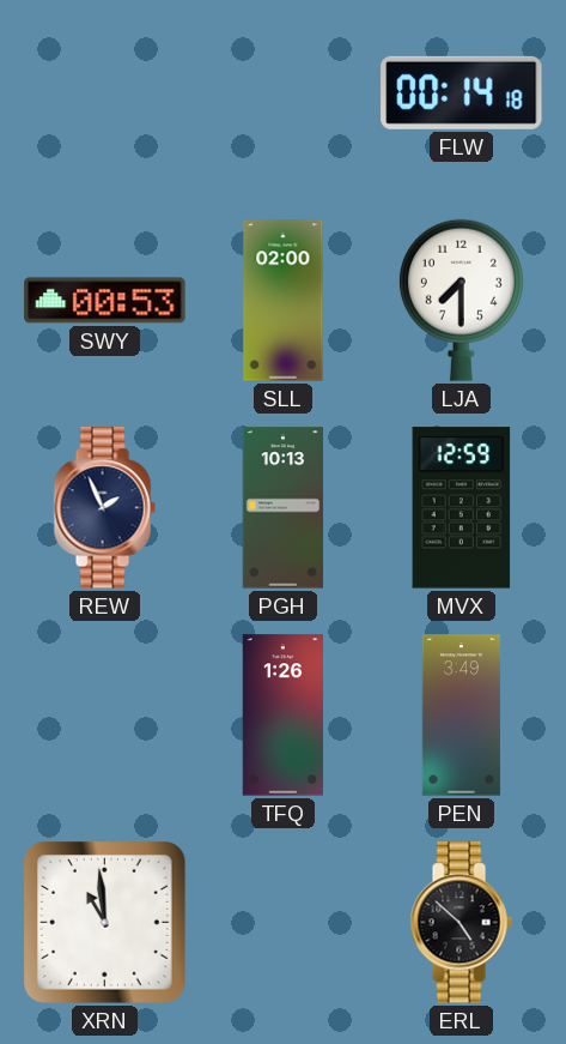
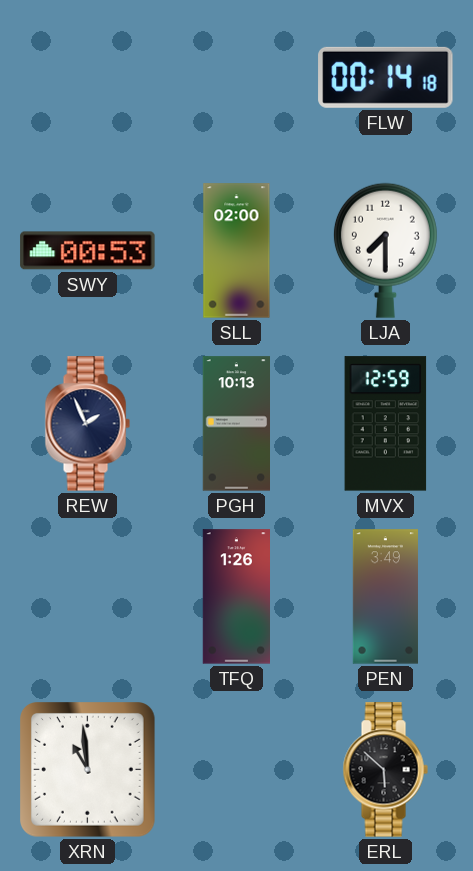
ERL: 4:52 -> 5:52 (385, 770)
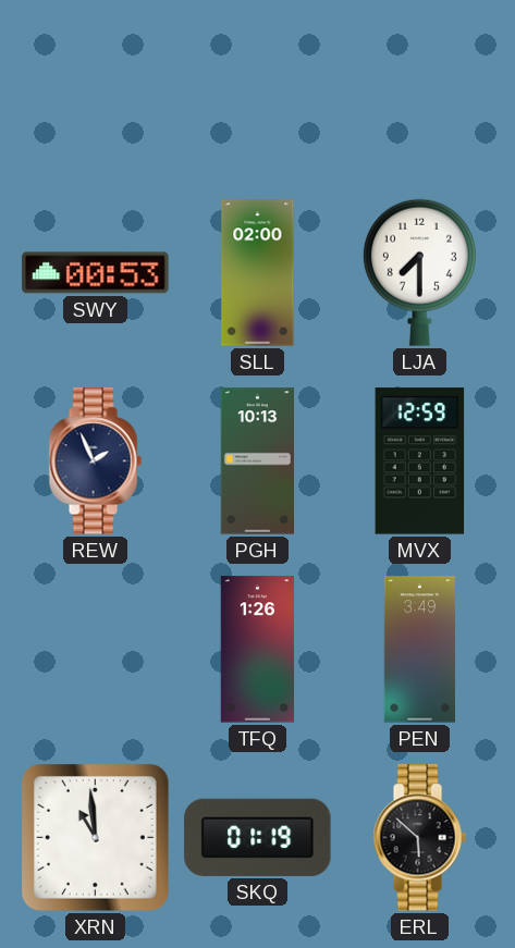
FLW: 00:14 -> none (386, 77)
SKQ: none -> 01:19 (258, 837)
